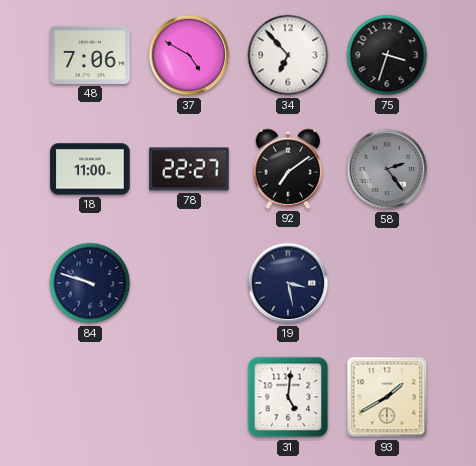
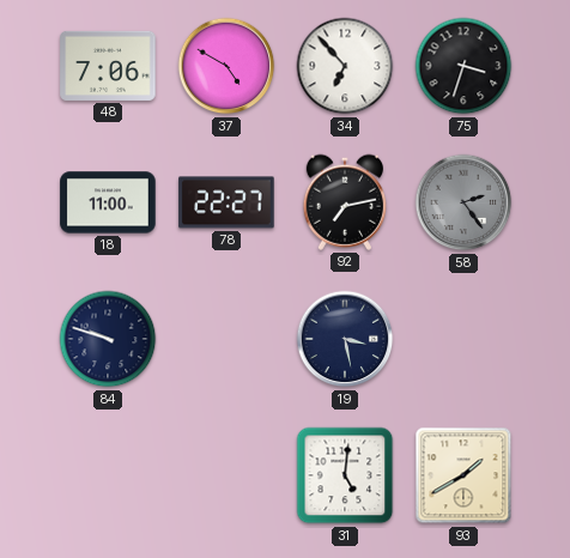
92: 7:09 -> 7:13 (344, 202)
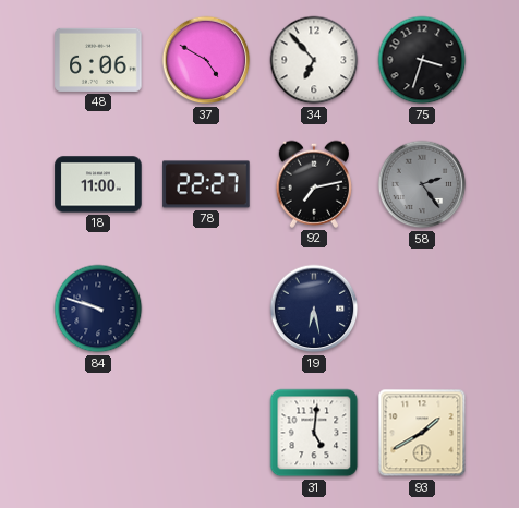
48: 7:06 -> 6:06 (98, 60)
19: 3:28 -> 6:28 (314, 309)
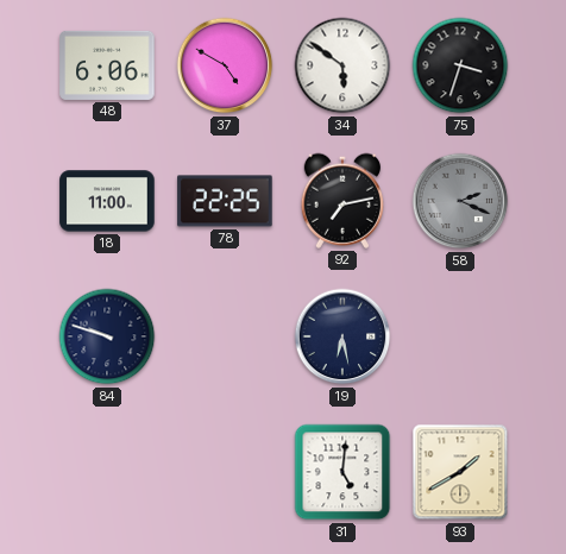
34: 6:53 -> 5:51 (342, 65)
78: 22:27 -> 22:25 (225, 201)
58: 2:24 -> 2:19 (460, 201)
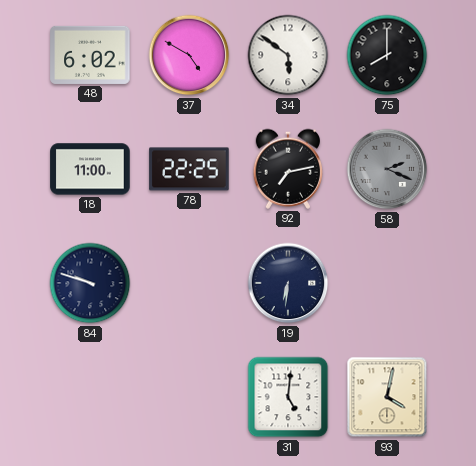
48: 6:06 -> 6:02 (90, 55)
75: 3:33 -> 8:00 (387, 55)
19: 6:28 -> 6:31 (288, 283)
93: 1:40 -> 4:02 (387, 397)
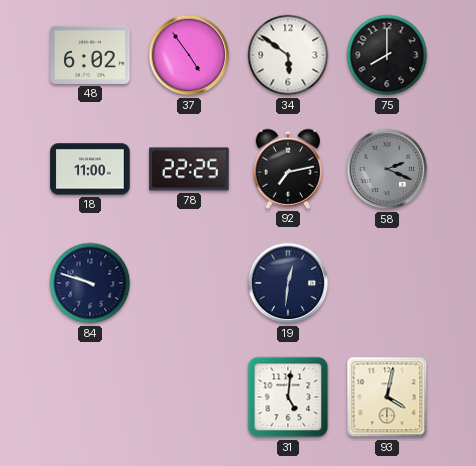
37: 4:50 -> 4:54 (189, 55)
19: 6:31 -> 12:31 (288, 283)
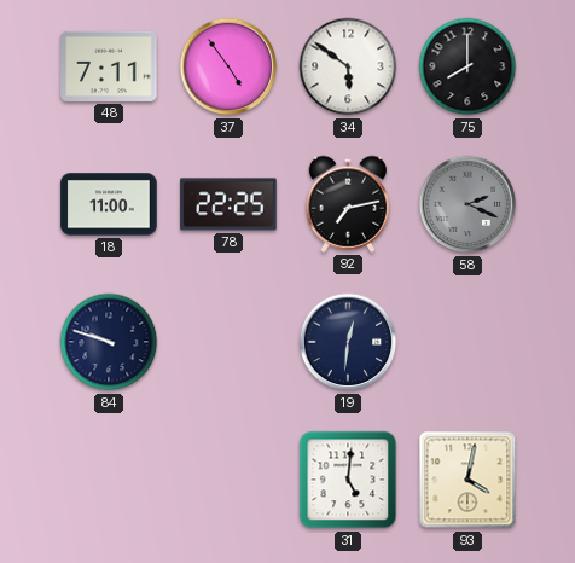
48: 6:02 -> 7:11 (109, 66)
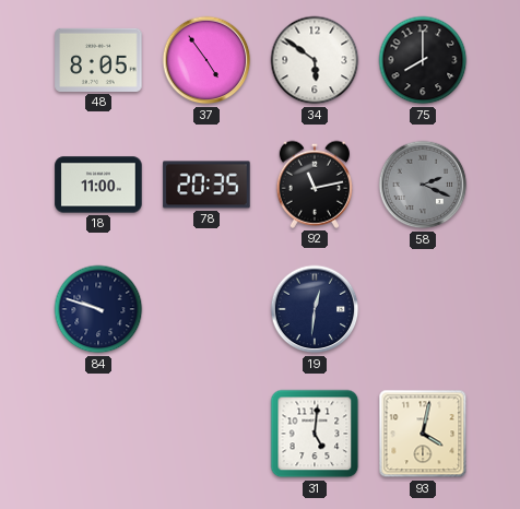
48: 7:11 -> 8:05 (98, 60)
78: 22:25 -> 20:35 (206, 185)
92: 7:13 -> 11:13 (314, 185)
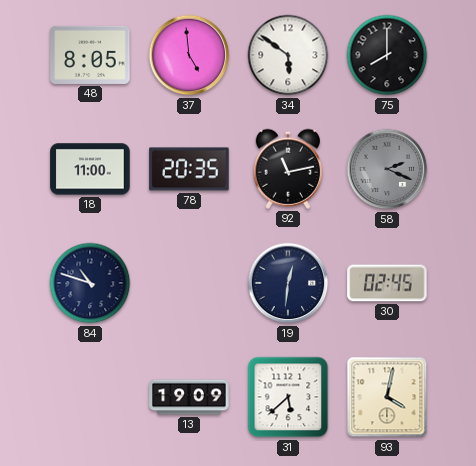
37: 4:54 -> 4:59 (189, 55)
84: 9:48 -> 10:48 (90, 283)
30: none -> 02:45 (387, 283)
13: none -> 19:09 (189, 397)
31: 5:01 -> 5:38 (288, 397)
